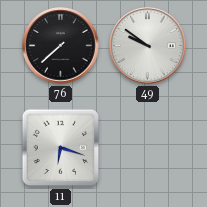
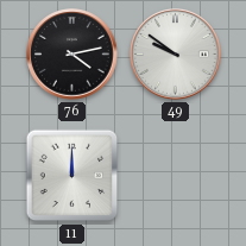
76: 7:38 -> 4:13 (72, 55)
11: 6:18 -> 12:00 (72, 176)
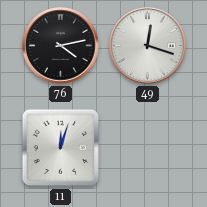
49: 9:51 -> 12:18 (148, 46)
11: 12:00 -> 12:03 (61, 148)
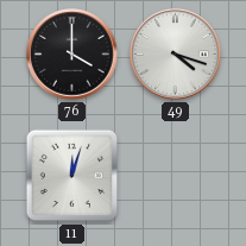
76: 4:13 -> 4:00 (72, 55)
49: 12:18 -> 4:18 (176, 55)
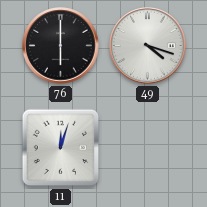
76: 4:00 -> 6:00 (61, 46)
